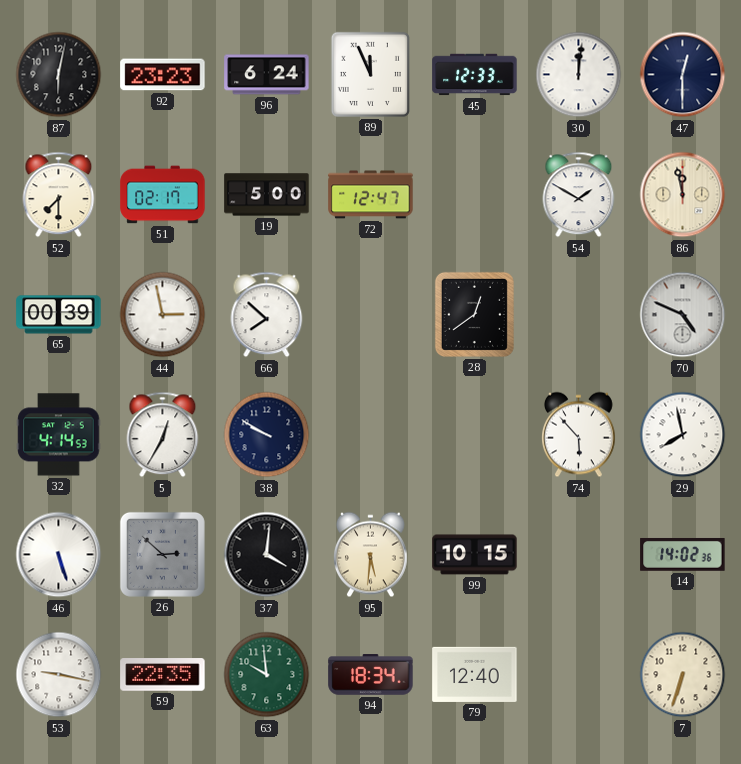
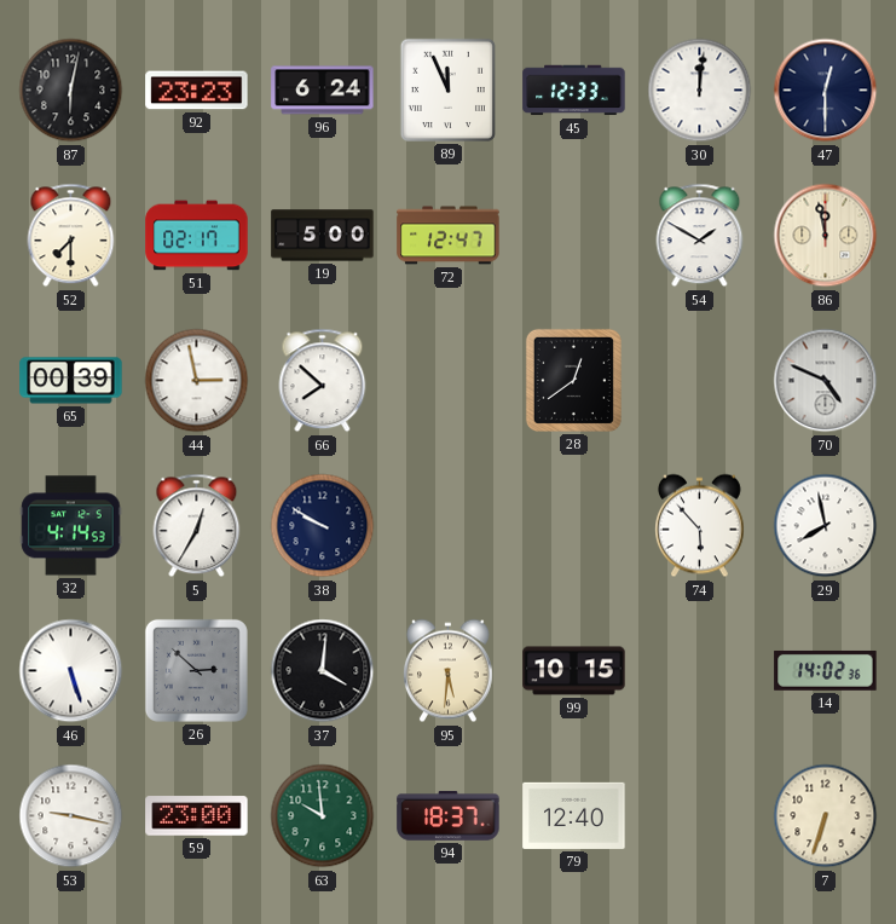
59: 22:35 -> 23:00 (197, 816)
94: 18:34 -> 18:37 (449, 816)
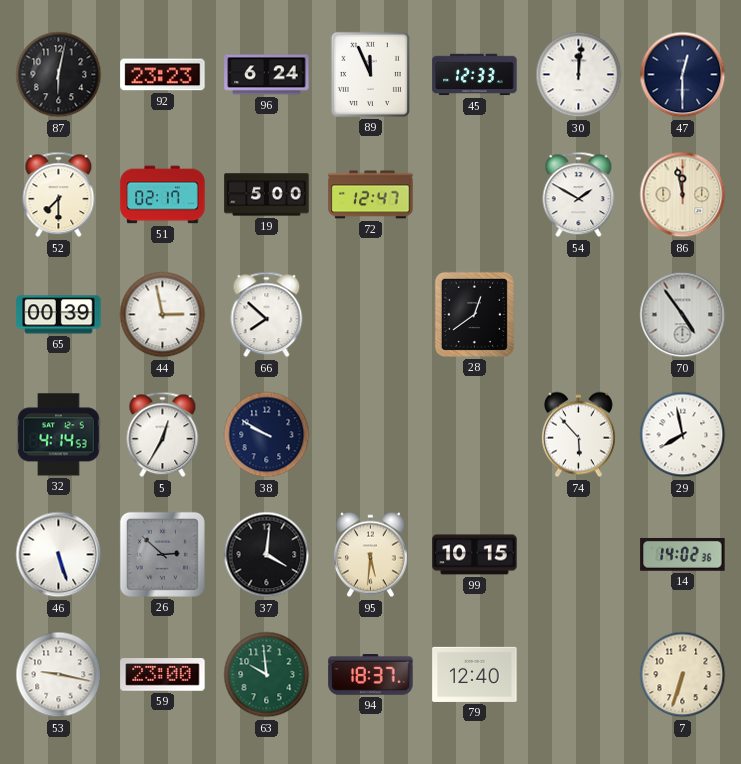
70: 4:49 -> 4:54 (683, 315)
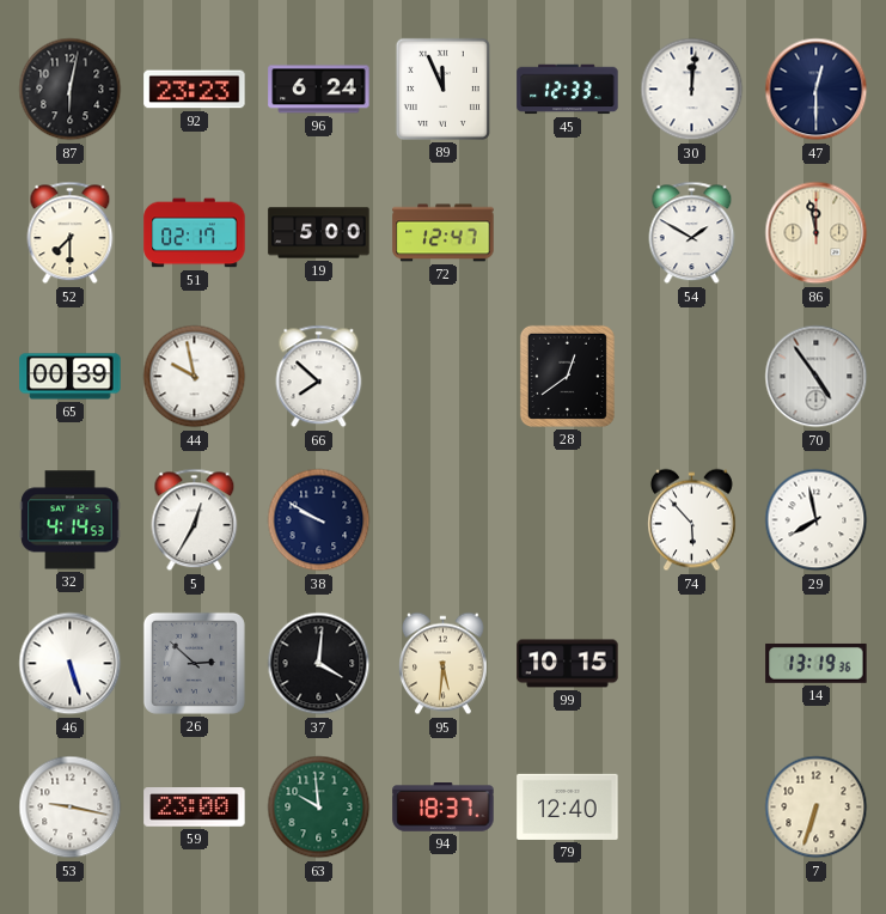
44: 2:58 -> 9:58 (195, 377)
14: 14:02 -> 13:19 (817, 664)
